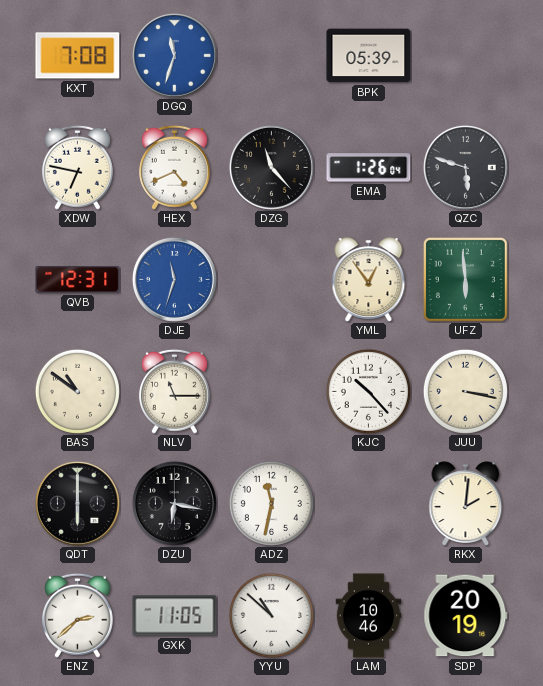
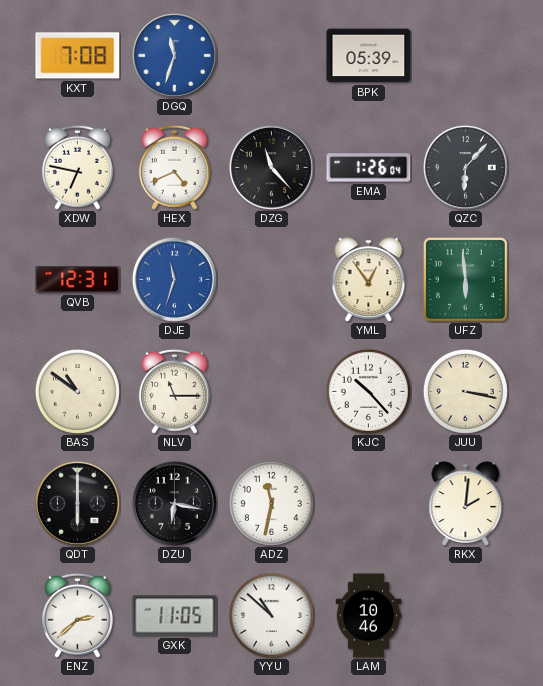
QZC: 5:48 -> 6:07 (465, 167)
SDP: 20:19 -> none (466, 616)
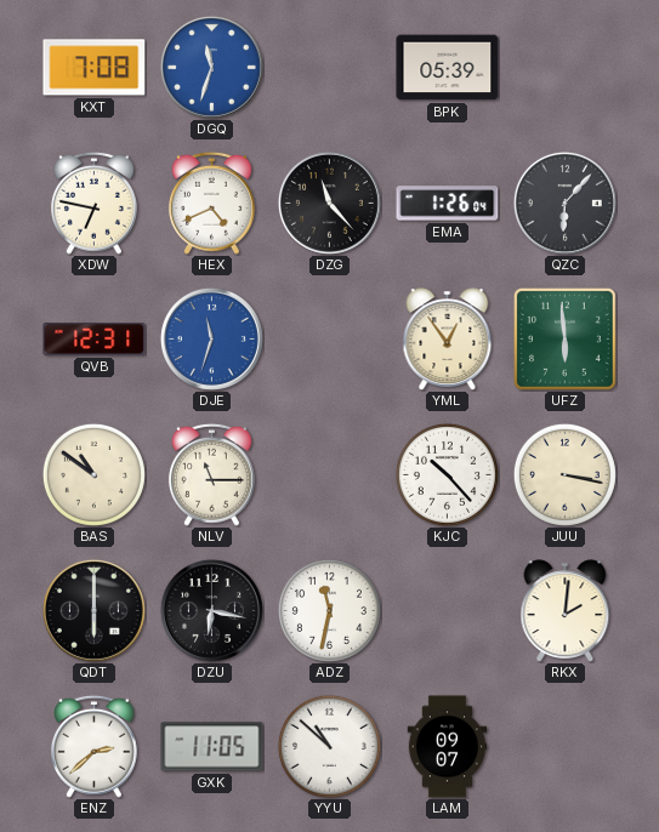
LAM: 10:46 -> 09:07 (448, 747)
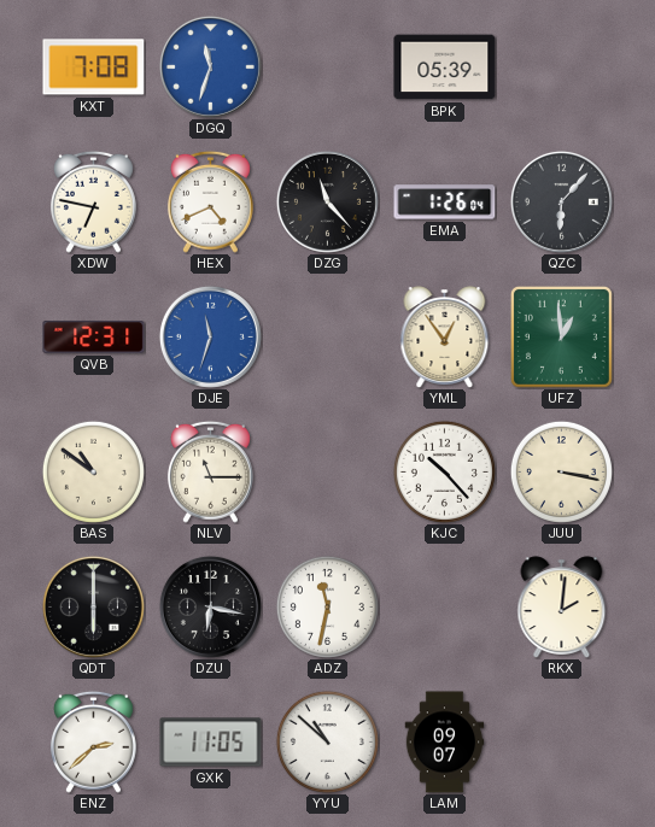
UFZ: 5:59 -> 12:59 (561, 336)
